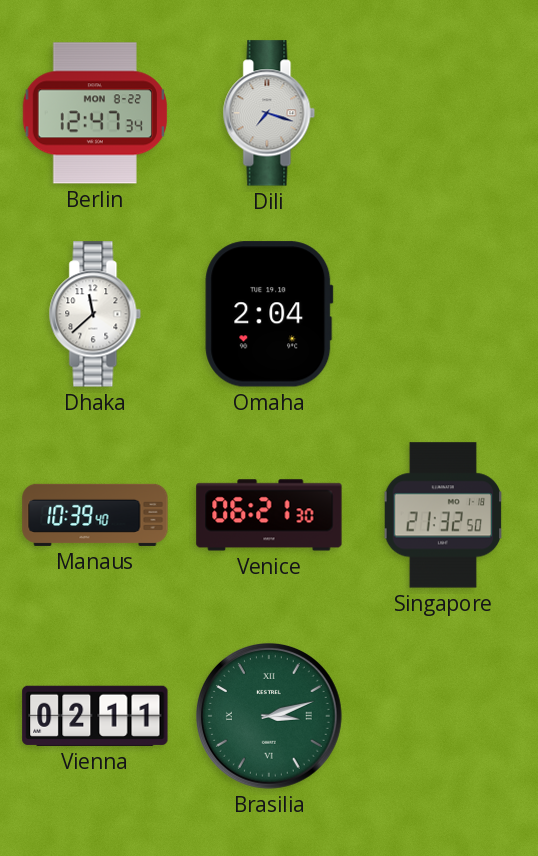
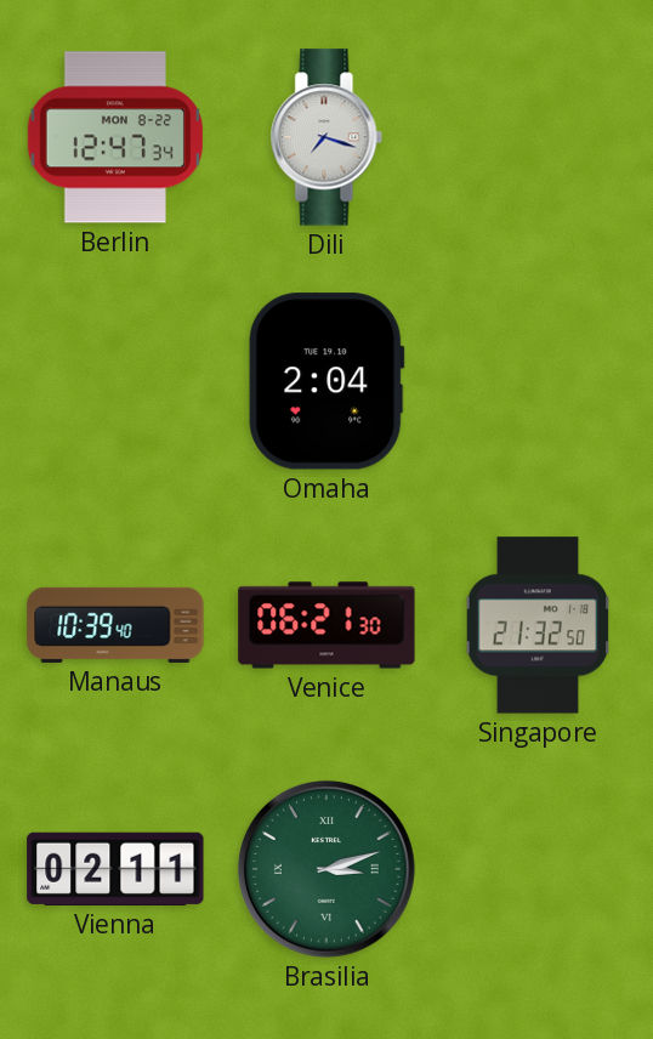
Dhaka: 11:38 -> none (95, 314)
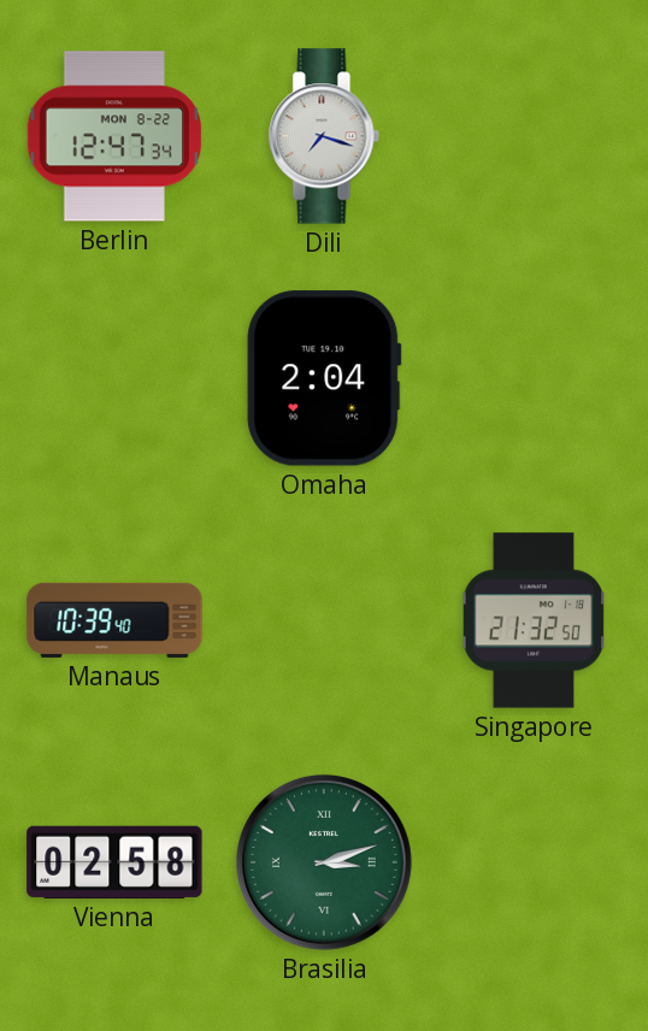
Venice: 06:21 -> none (326, 625)
Vienna: 02:11 -> 02:58 (114, 862)
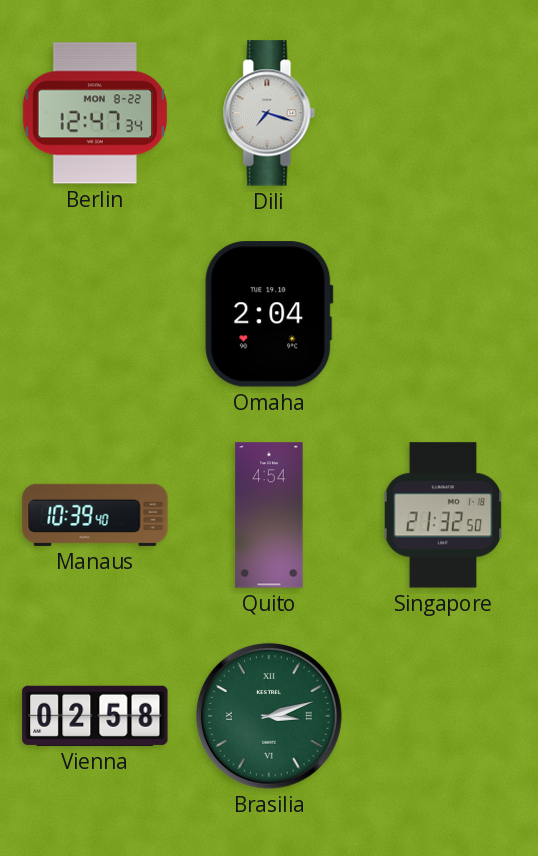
Quito: none -> 4:54 (269, 515)
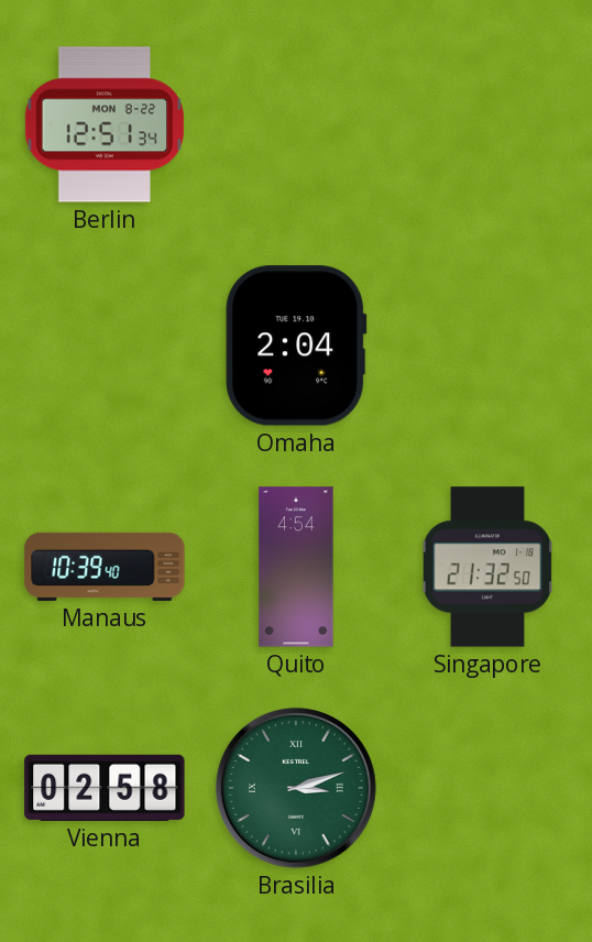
Berlin: 12:47 -> 12:51 (103, 124)
Dili: 7:18 -> none (269, 113)
